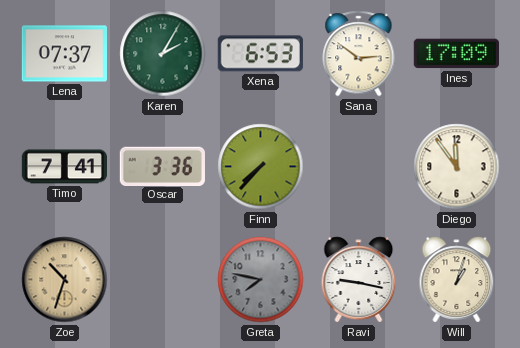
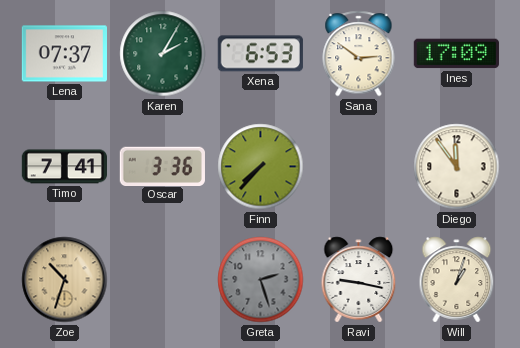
Greta: 7:47 -> 2:27 (261, 280)
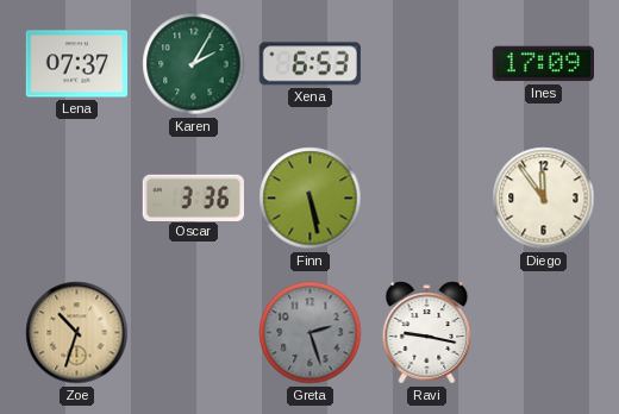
Sana: 2:51 -> none (359, 54)
Timo: 7:41 -> none (64, 167)
Finn: 7:37 -> 5:28 (311, 199)
Will: 1:03 -> none (457, 280)
